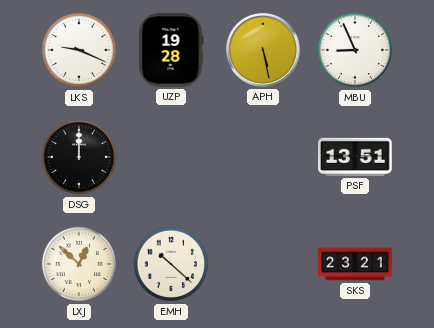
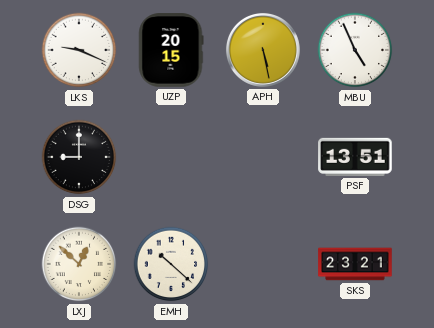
UZP: 19:28 -> 20:15 (171, 50)
MBU: 8:56 -> 4:56 (355, 50)
DSG: 12:00 -> 9:00 (79, 157)
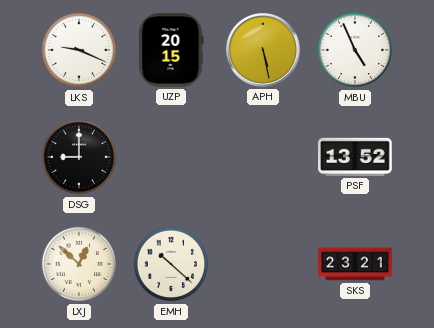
PSF: 13:51 -> 13:52 (355, 157)
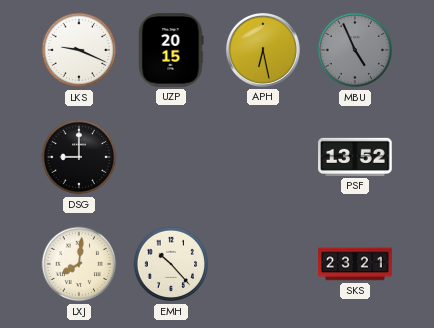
APH: 5:28 -> 6:28 (263, 50)
MBU dial: white -> grey (355, 50)
LXJ: 12:52 -> 8:01 (79, 264)
EMH: 10:22 -> 10:23 (171, 264)
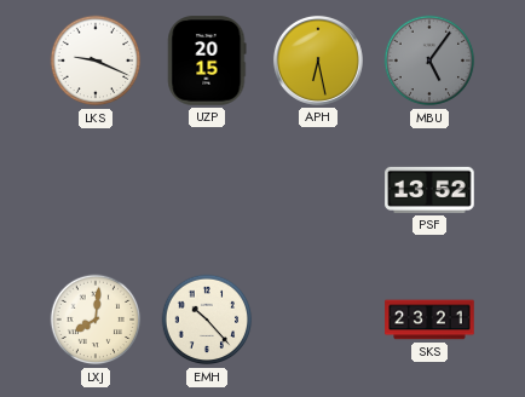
MBU: 4:56 -> 5:06 (429, 61)
DSG: 9:00 -> none (79, 157)
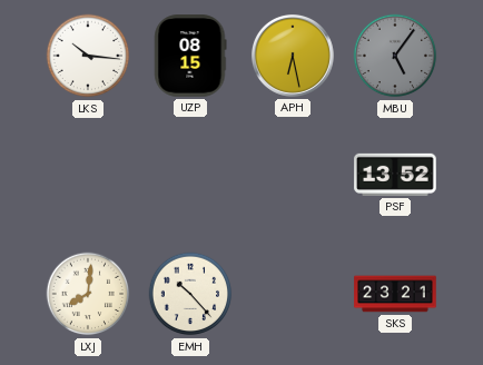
LKS: 9:19 -> 10:16 (88, 56)
UZP: 20:15 -> 08:15 (190, 56)
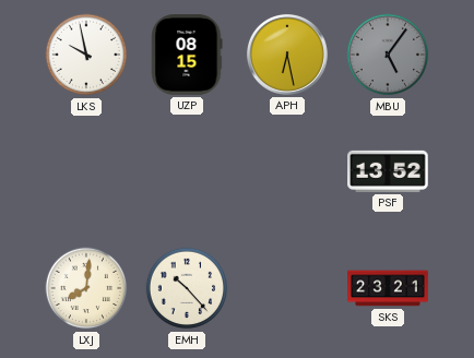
LKS: 10:16 -> 9:58 (86, 55)
